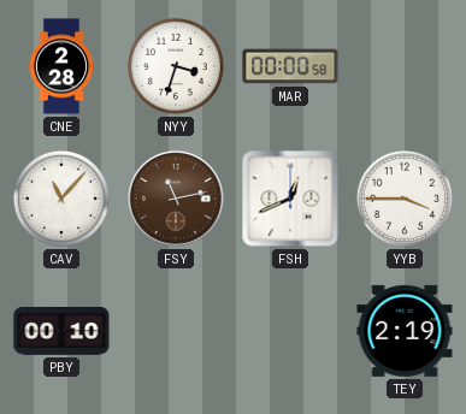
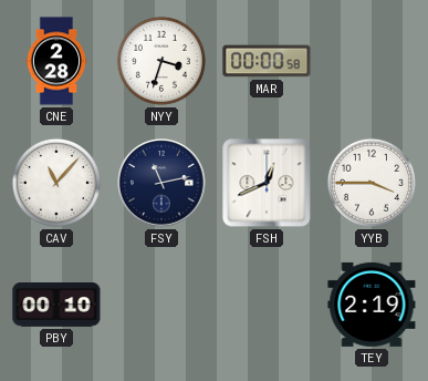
FSY dial: brown -> navy (163, 184)
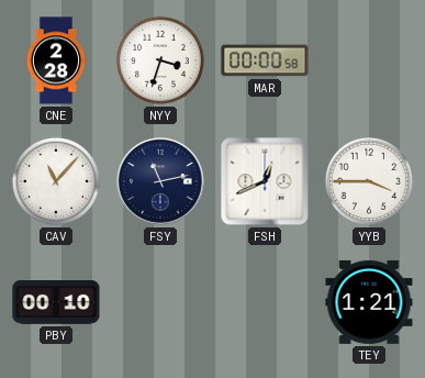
TEY: 2:19 -> 1:21 (369, 302)
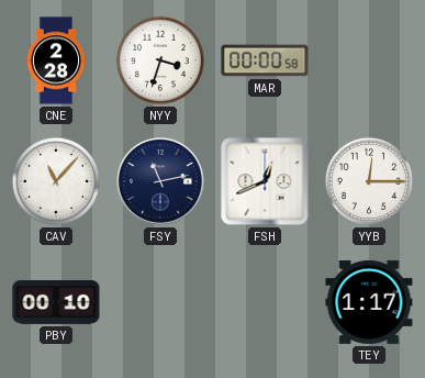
YYB: 3:45 -> 12:15 (369, 181)
TEY: 1:21 -> 1:17 (369, 302)
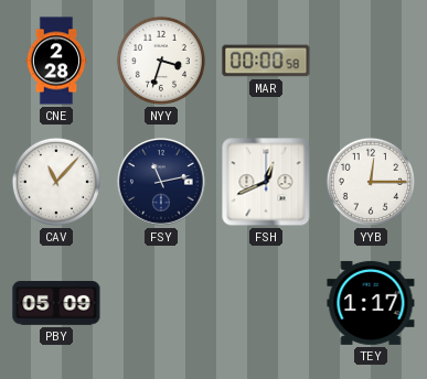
PBY: 00:10 -> 05:09 (56, 304)
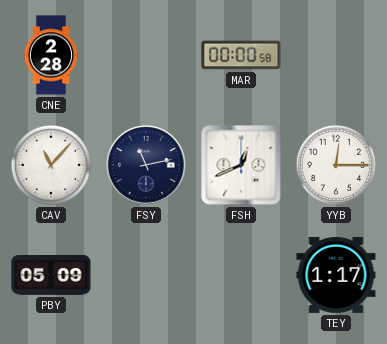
NYY: 3:33 -> none (161, 61)
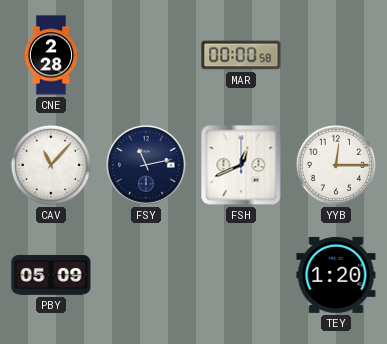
TEY: 1:17 -> 1:20 (336, 275)
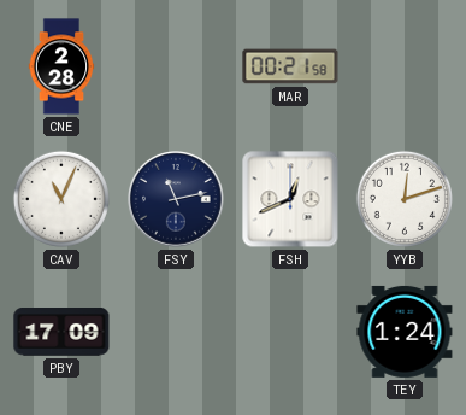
MAR: 00:00 -> 00:21 (290, 66)
CAV: 11:07 -> 11:04 (61, 199)
YYB: 12:15 -> 12:12 (405, 199)
PBY: 05:09 -> 17:09 (61, 333)
TEY: 1:20 -> 1:24 (405, 332)
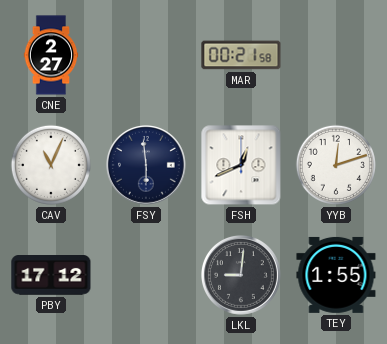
CNE: 2:28 -> 2:27 (51, 55)
FSY: 11:13 -> 5:59 (147, 166)
PBY: 17:09 -> 17:12 (51, 276)
LKL: none -> 9:01 (242, 276)
TEY: 1:24 -> 1:55 (336, 275)
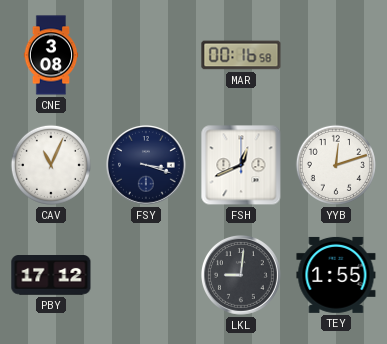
CNE: 2:27 -> 3:08 (51, 55)
MAR: 00:21 -> 00:16 (241, 55)
FSY: 5:59 -> 3:18 (147, 166)
